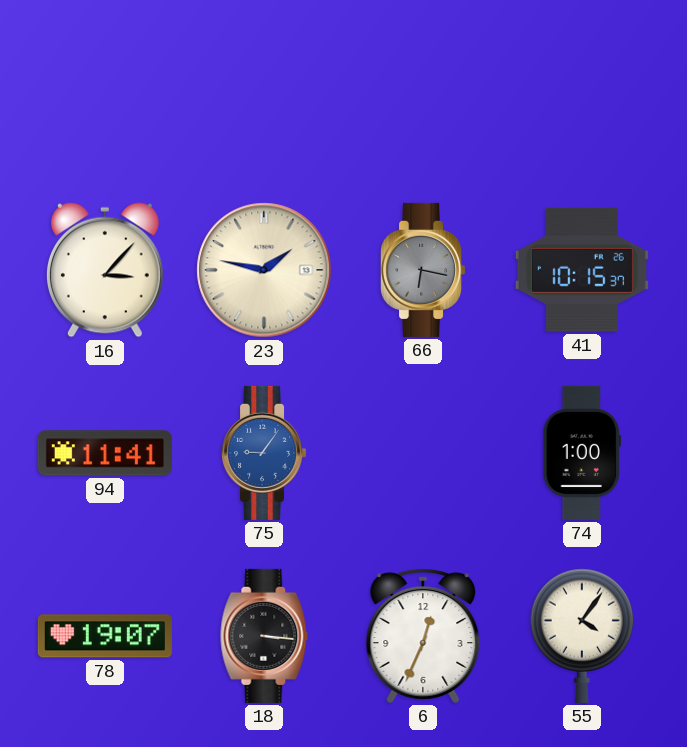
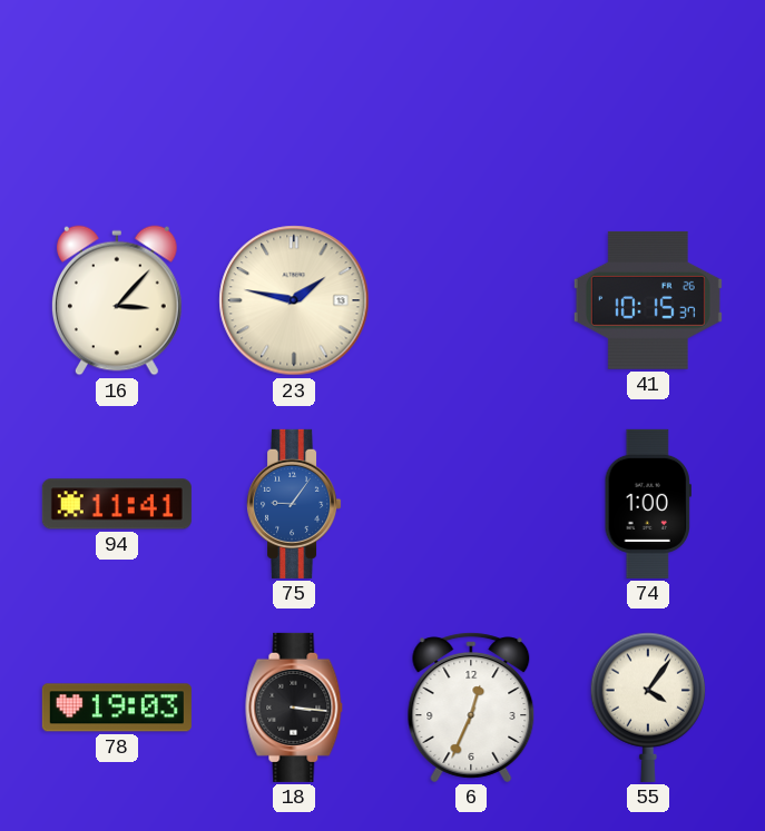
66: 6:17 -> none (424, 270)
78: 19:07 -> 19:03 (117, 708)
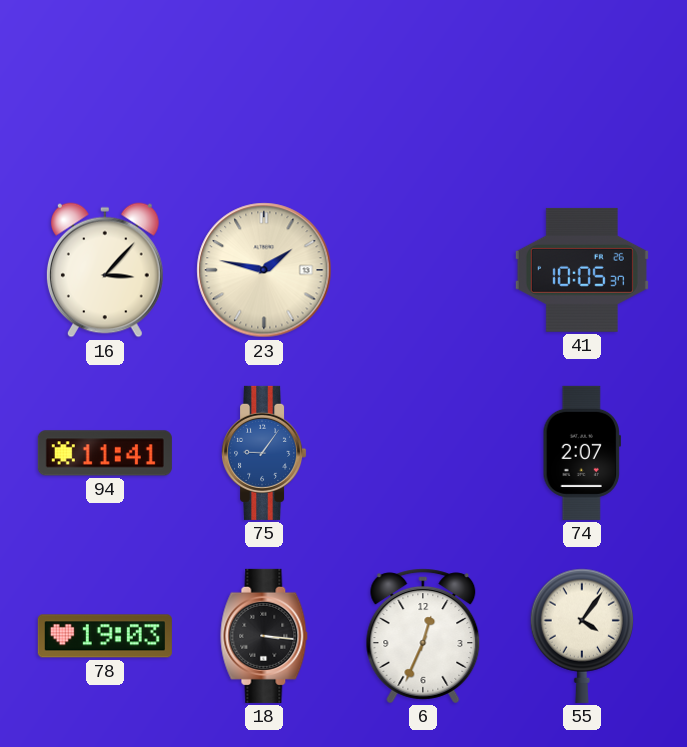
41: 10:15 -> 10:05 (582, 270)
74: 1:00 -> 2:07 (581, 453)
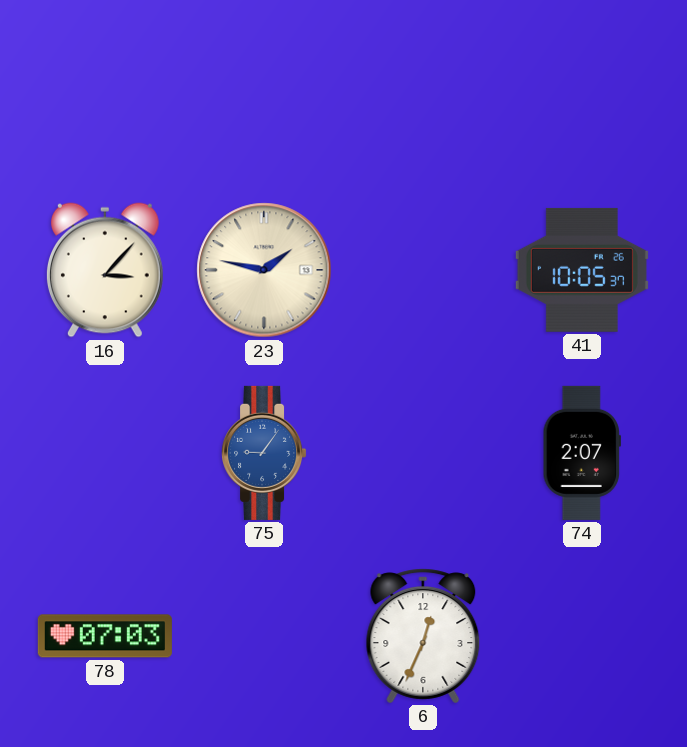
94: 11:41 -> none (105, 453)
78: 19:03 -> 07:03 (105, 636)
18: 3:16 -> none (264, 636)
55: 4:06 -> none (582, 636)
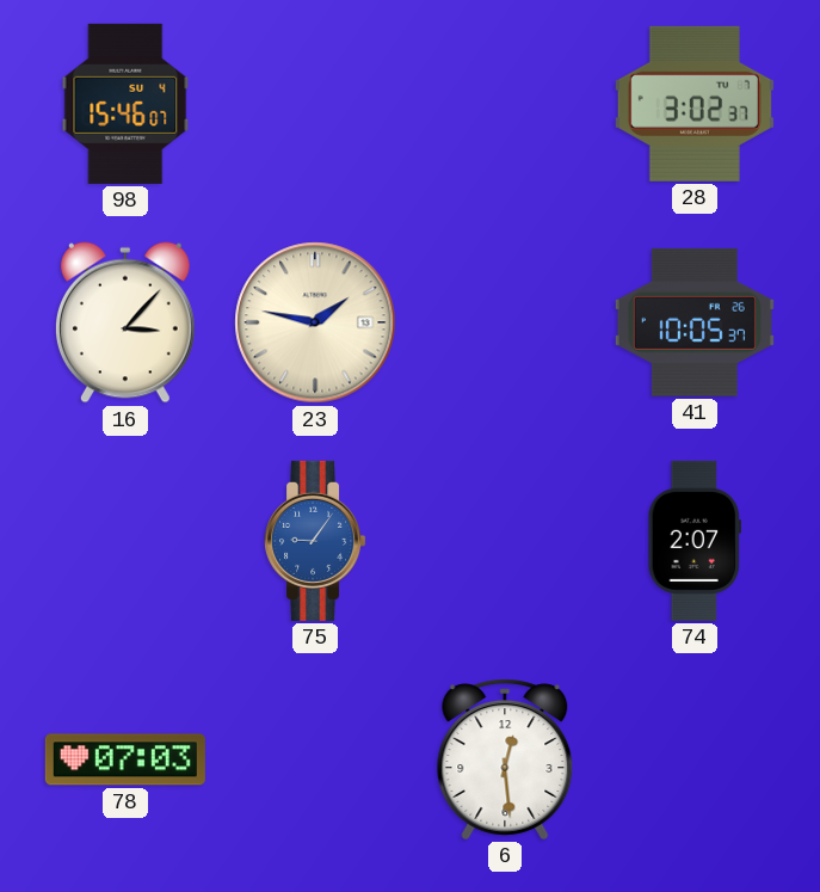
98: none -> 15:46 (125, 104)
28: none -> 3:02 (695, 104)
6: 12:34 -> 12:29 (505, 759)
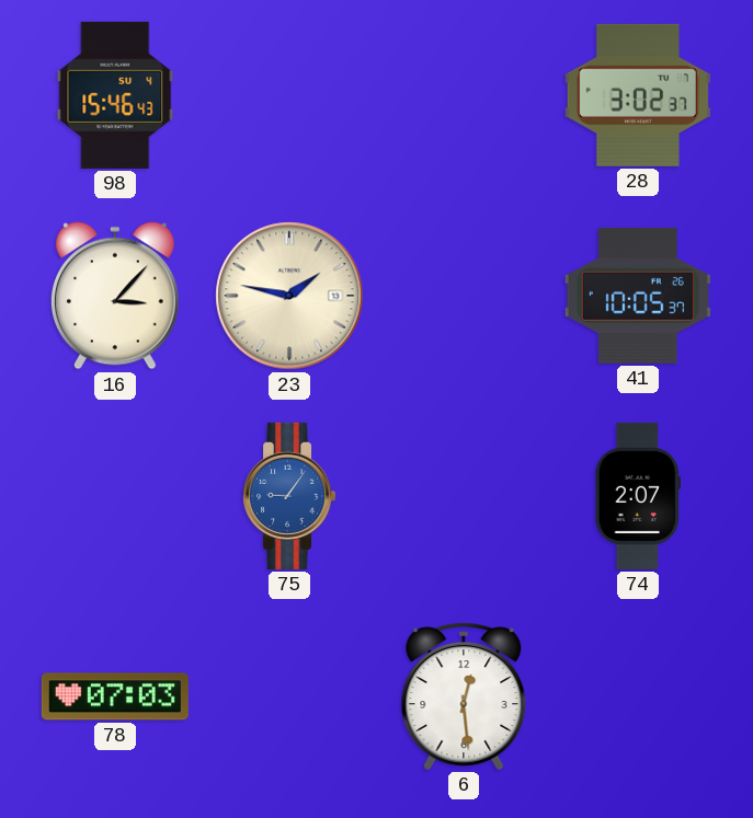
98: 15:46:07 -> 15:46:43 (115, 95)
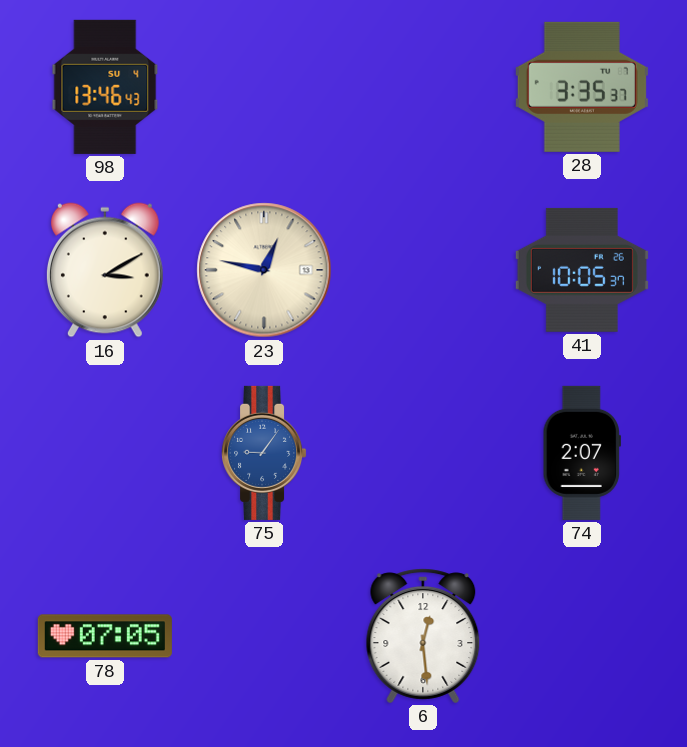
98: 15:46 -> 13:46 (105, 87)
28: 3:02 -> 3:35 (582, 87)
16: 3:07 -> 3:10 (105, 270)
23: 1:47 -> 12:47 (264, 270)
78: 07:03 -> 07:05 (105, 636)
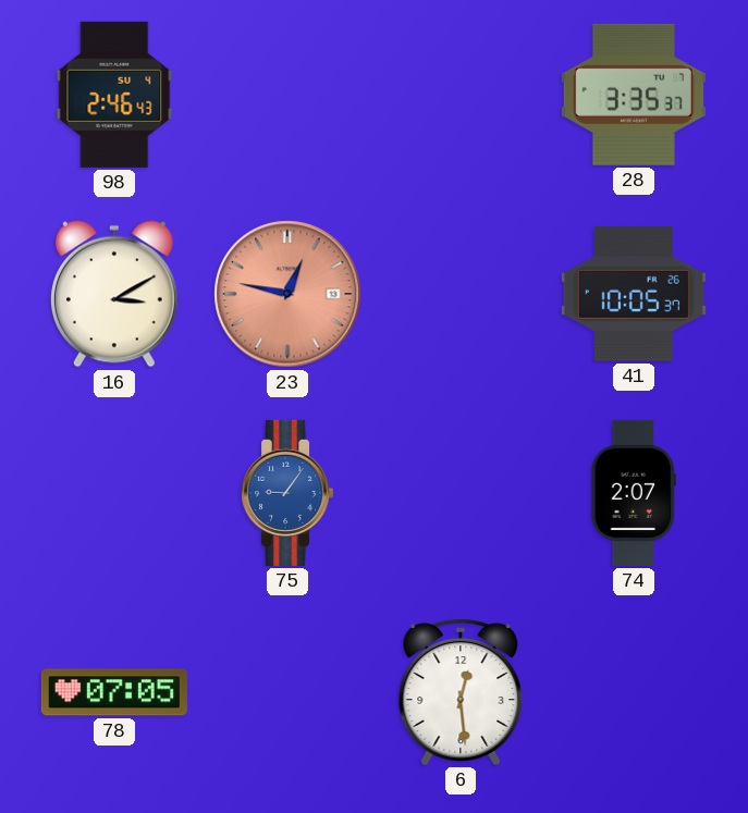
98: 13:46 -> 2:46 (114, 95)
23 dial: cream -> salmon (287, 294)
